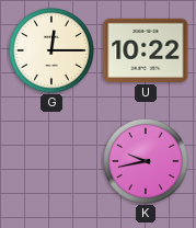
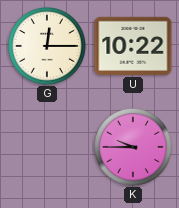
K: 9:43 -> 9:45 (134, 148)
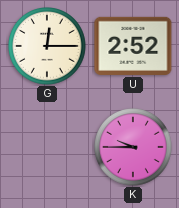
U: 10:22 -> 2:52 (133, 46)
